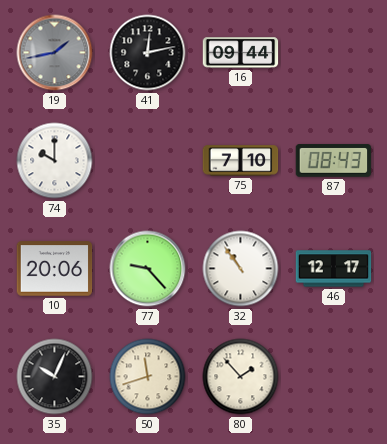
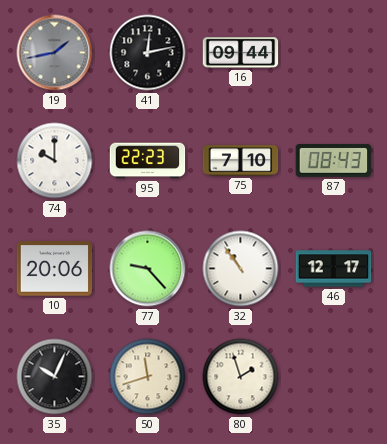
95: none -> 22:23 (148, 161)
80: 1:53 -> 1:57 (241, 377)
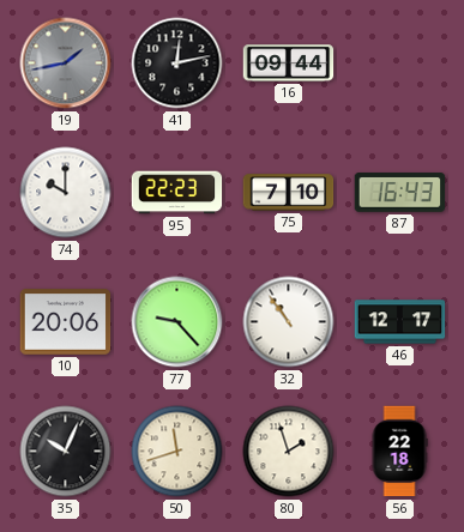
87: 08:43 -> 16:43 (400, 193)
56: none -> 22:18 (399, 452)
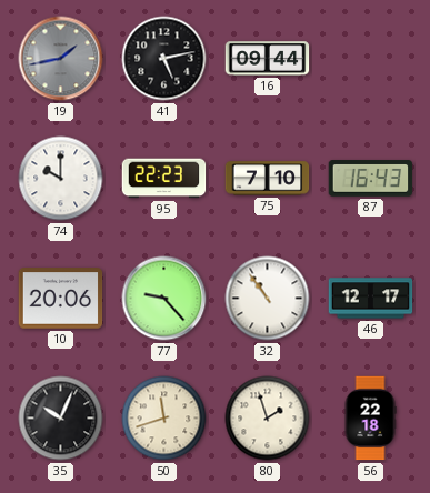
41: 12:13 -> 5:13 (164, 59)
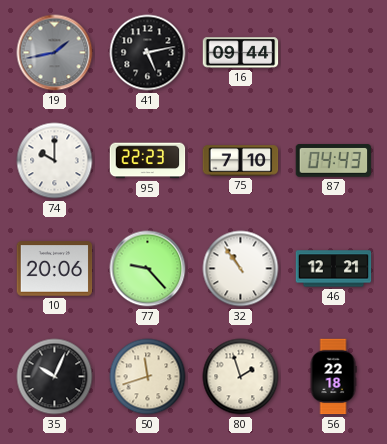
87: 16:43 -> 04:43 (334, 161)
46: 12:17 -> 12:21 (334, 269)
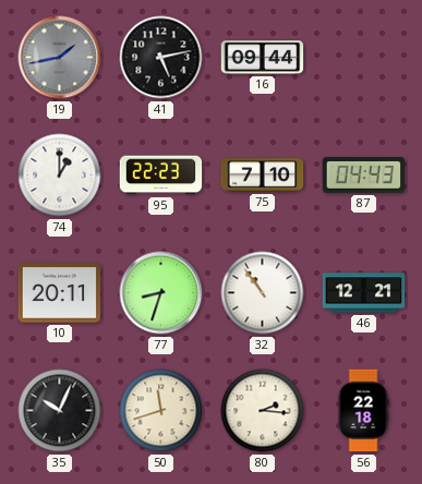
74: 10:00 -> 1:00 (60, 176)
10: 20:06 -> 20:11 (60, 293)
77: 9:23 -> 8:33 (161, 293)
80: 1:57 -> 2:16 (263, 411)
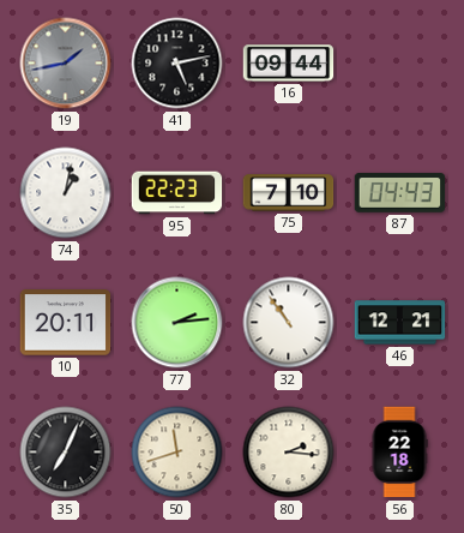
74: 1:00 -> 1:02 (66, 193)
77: 8:33 -> 2:14 (177, 323)
35: 10:04 -> 7:04 (66, 453)
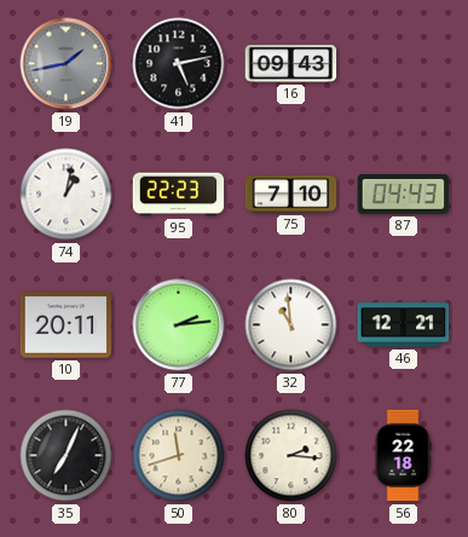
16: 09:44 -> 09:43 (291, 64)
32: 10:54 -> 10:59 (291, 325)
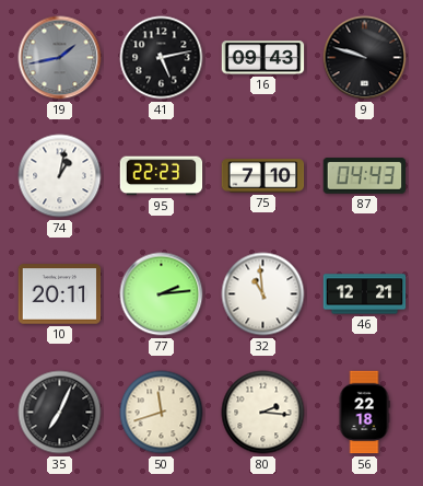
9: none -> 9:48 (365, 58)
